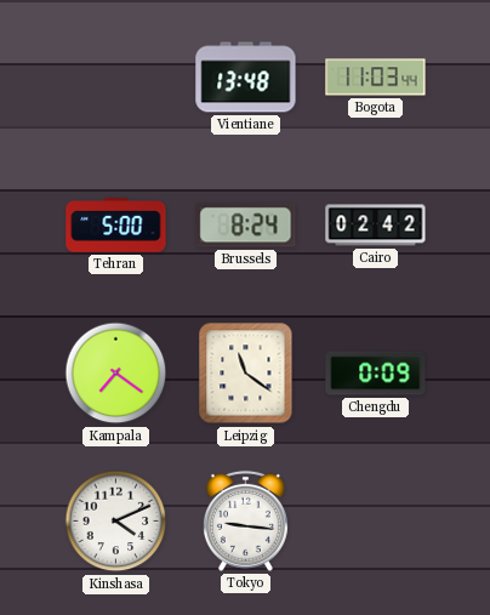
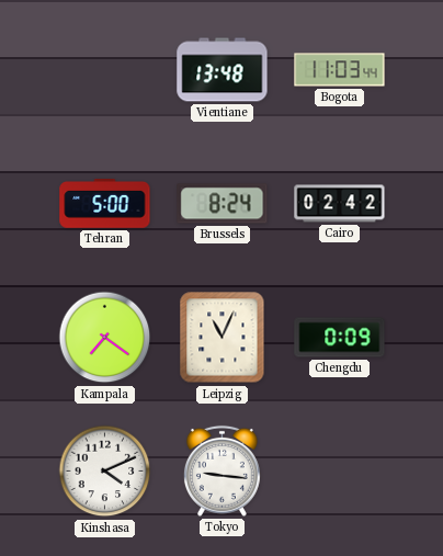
Leipzig: 11:21 -> 11:04 (223, 338)
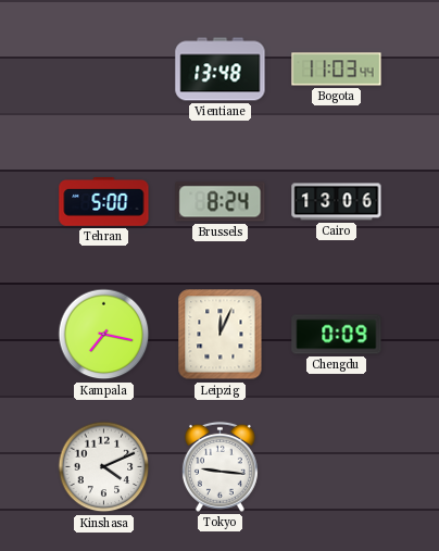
Cairo: 02:42 -> 13:06 (337, 202)
Kampala: 7:21 -> 7:17 (104, 335)
Leipzig: 11:04 -> 12:04 (221, 335)
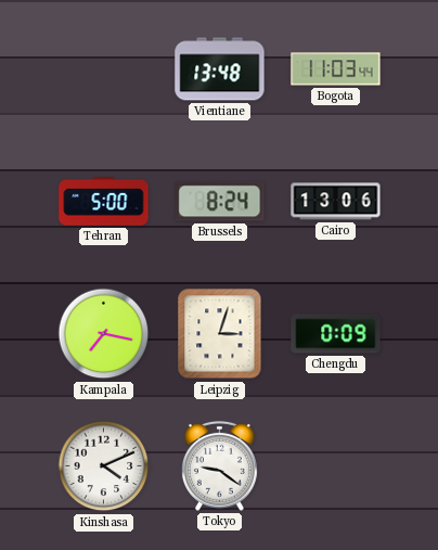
Leipzig: 12:04 -> 3:03 (220, 334)
Tokyo: 9:16 -> 9:21 (219, 465)
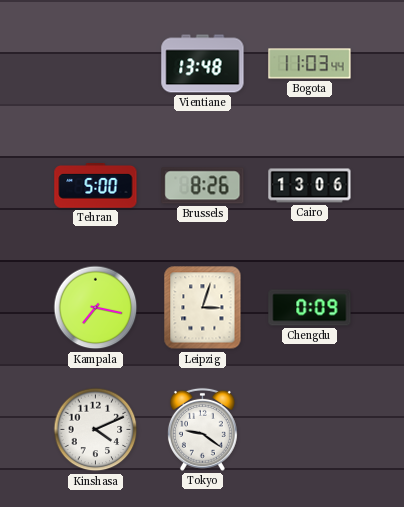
Brussels: 8:24 -> 8:26 (203, 186)
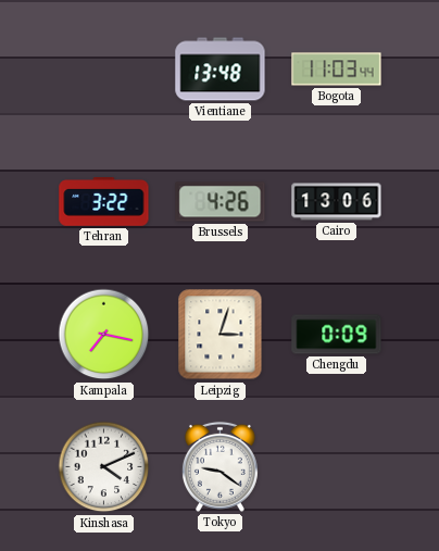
Tehran: 5:00 -> 3:22 (104, 202)
Brussels: 8:26 -> 4:26 (221, 202)
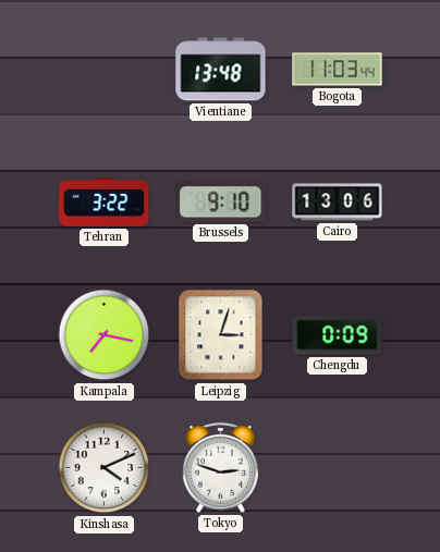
Brussels: 4:26 -> 9:10 (221, 203)
Tokyo: 9:21 -> 2:48 (220, 467)
